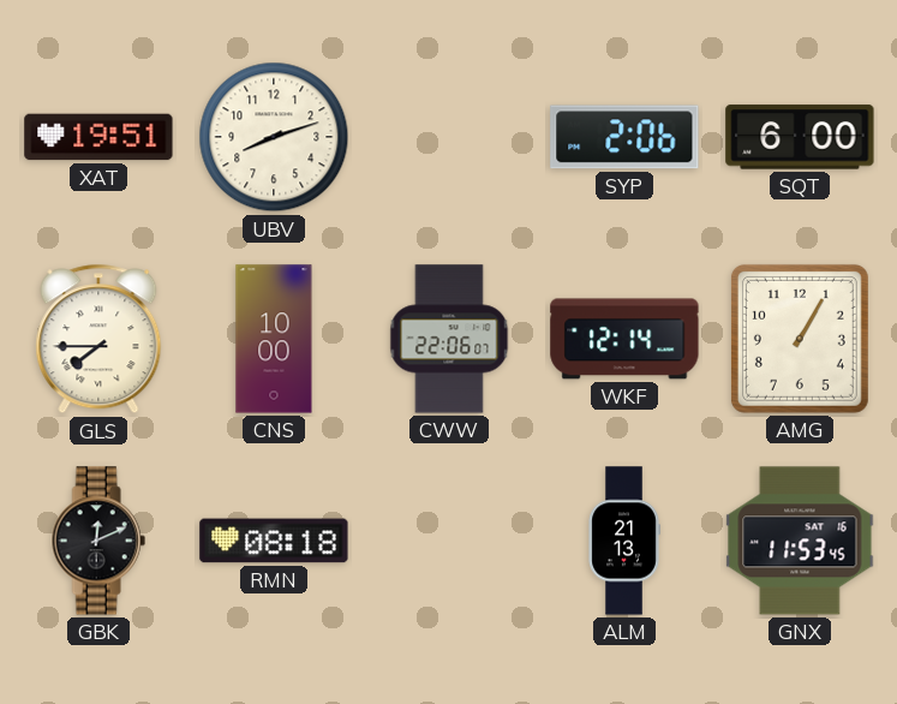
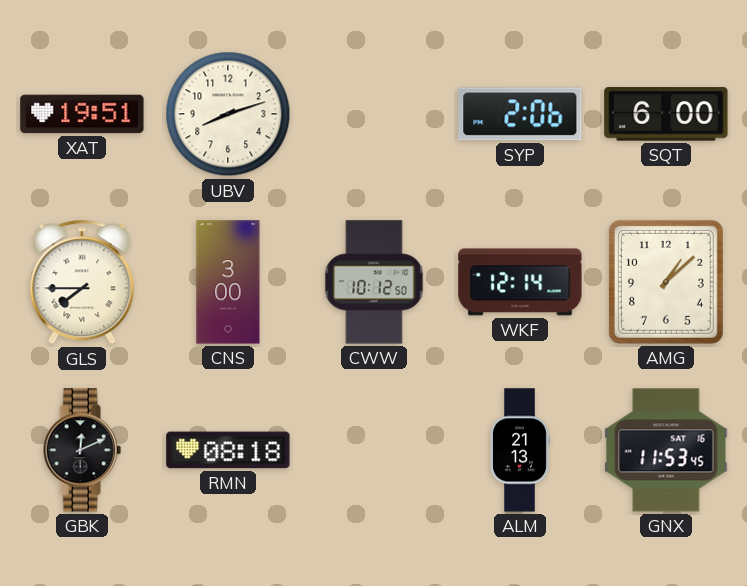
CNS: 10:00 -> 3:00 (228, 282)
CWW: 22:06 -> 10:12 (374, 282)
AMG: 1:05 -> 1:08 (666, 282)
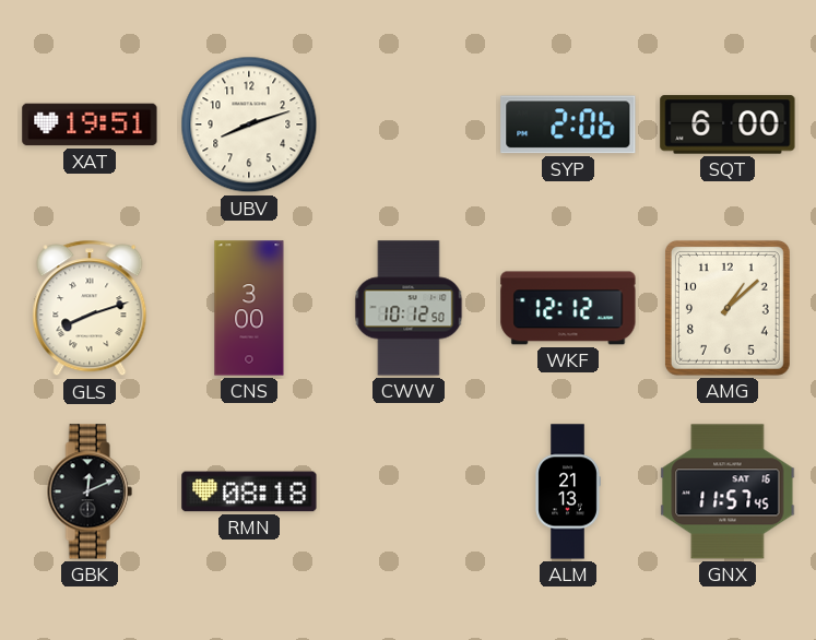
GLS: 7:45 -> 8:12 (90, 308)
WKF: 12:14 -> 12:12 (568, 308)
GNX: 11:53 -> 11:57 (728, 491)
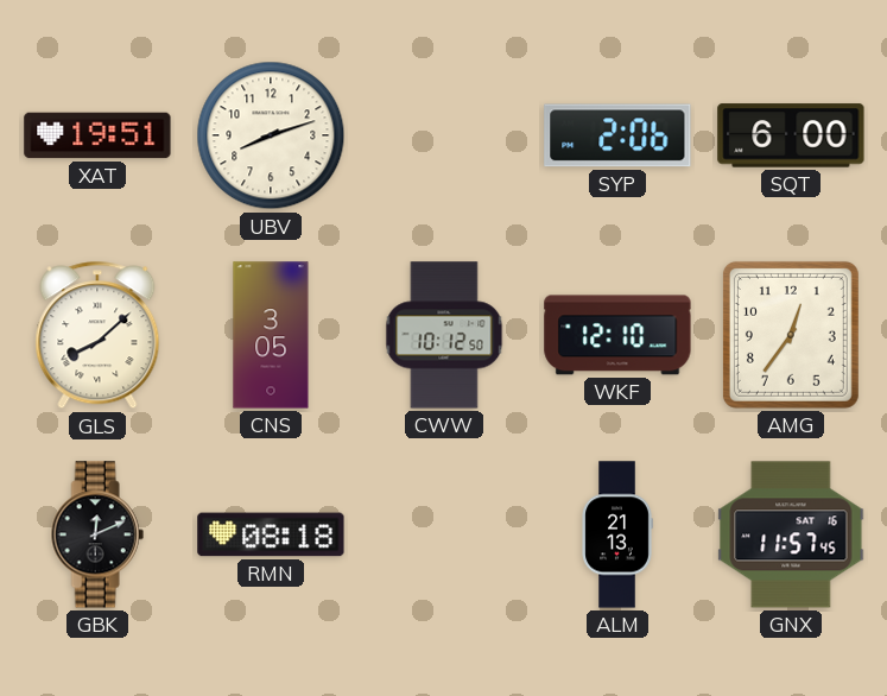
GLS: 8:12 -> 8:08 (97, 335)
CNS: 3:00 -> 3:05 (271, 335)
WKF: 12:12 -> 12:10 (617, 335)
AMG: 1:08 -> 12:36 (791, 335)
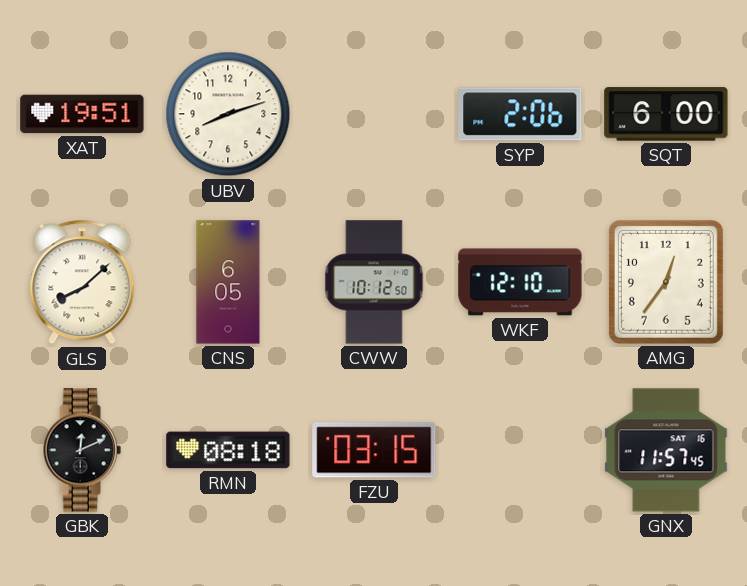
CNS: 3:05 -> 6:05 (228, 282)
FZU: none -> 03:15 (374, 450)
ALM: 21:13 -> none (617, 534)
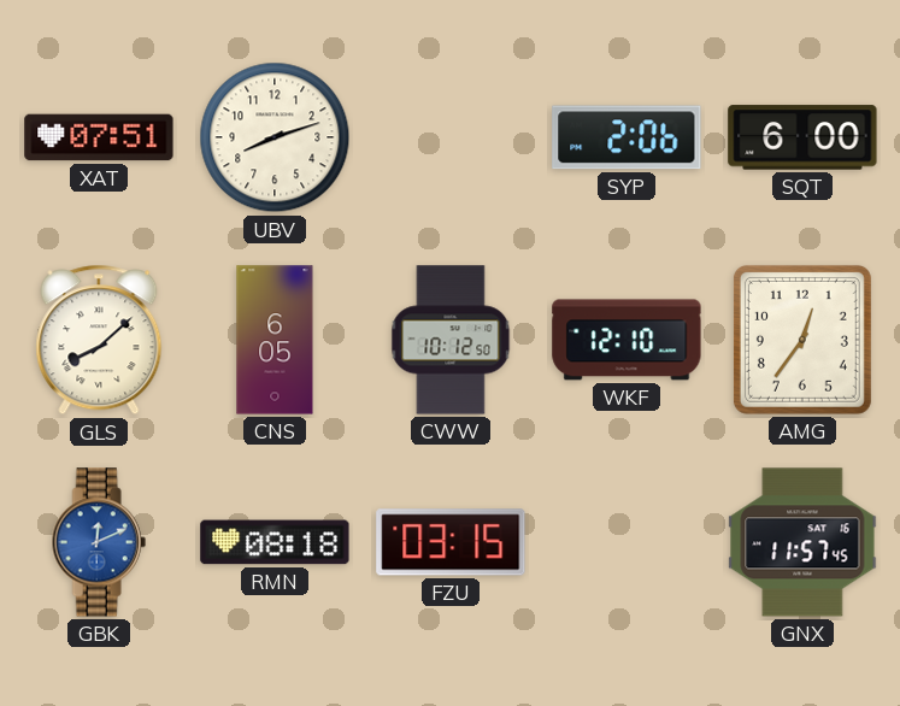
XAT: 19:51 -> 07:51 (99, 137)
GBK dial: black -> blue (99, 542)
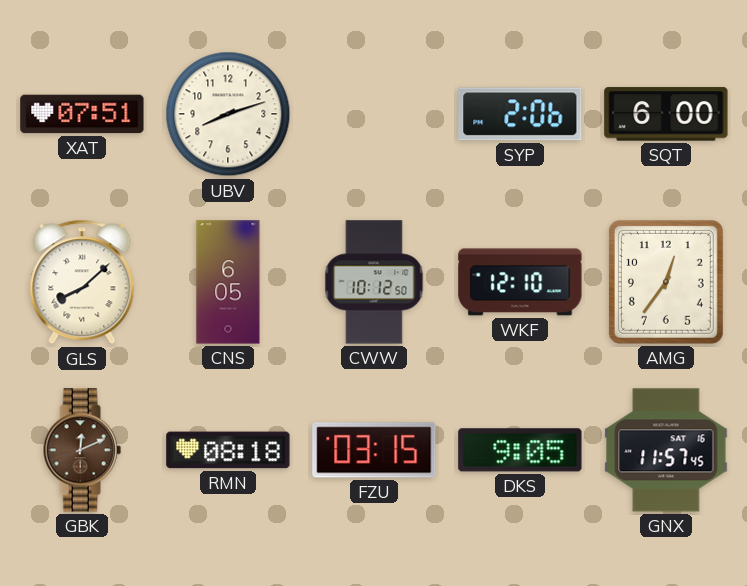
GBK dial: blue -> brown (82, 450)
DKS: none -> 9:05 (520, 450)
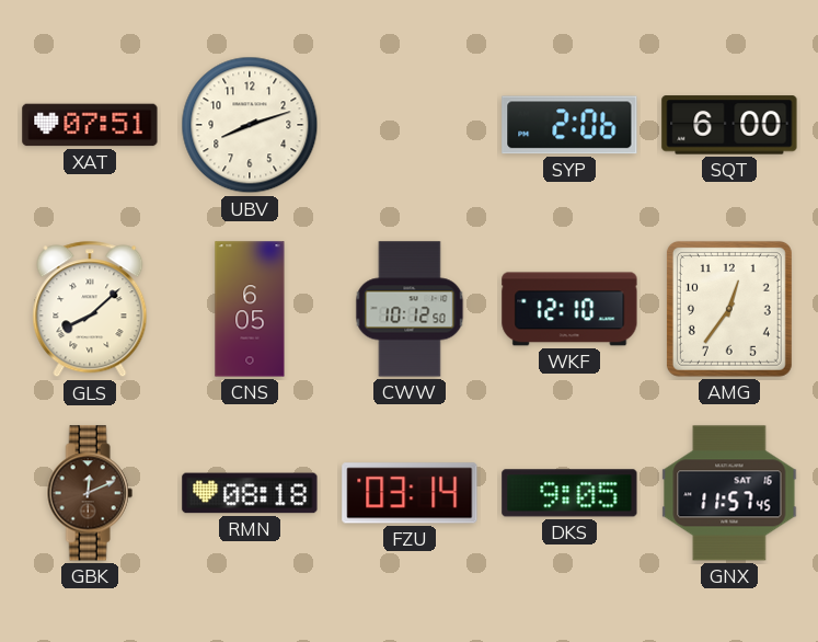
FZU: 03:15 -> 03:14 (410, 493)
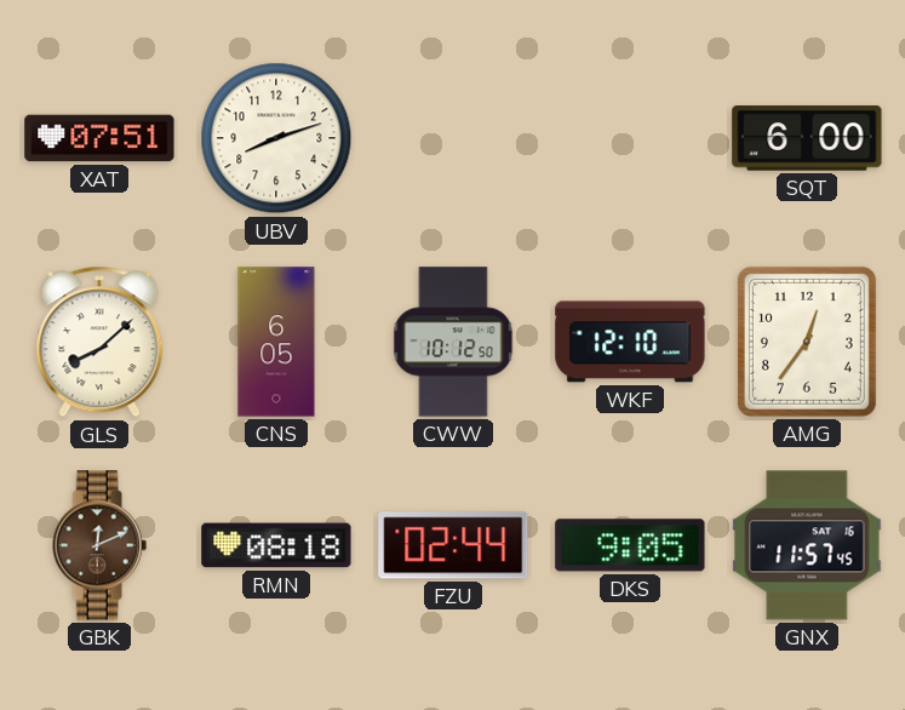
SYP: 2:06 -> none (569, 125)
FZU: 03:14 -> 02:44 (453, 545)
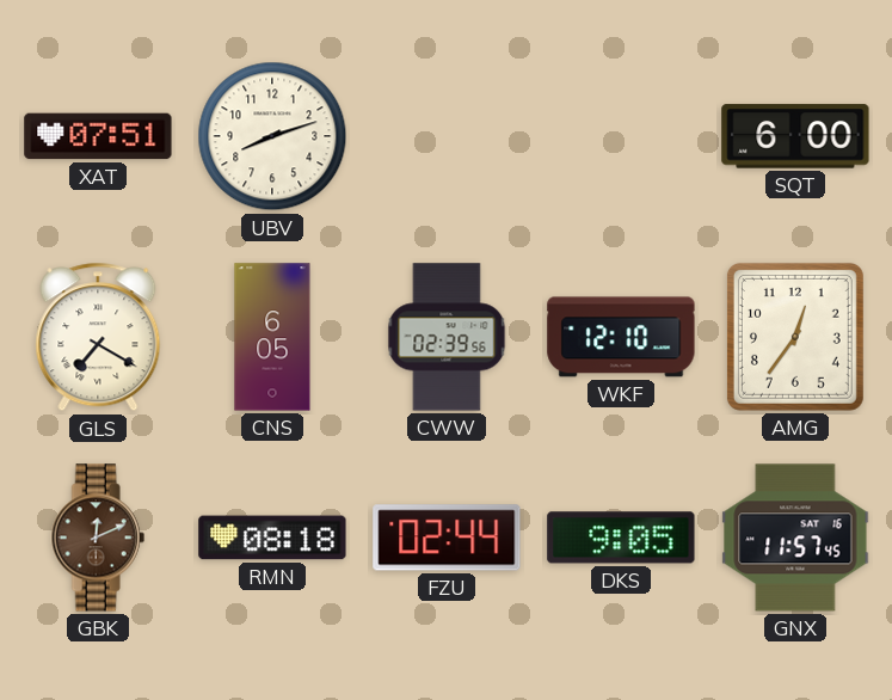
GLS: 8:08 -> 7:20 (98, 337)
CWW: 10:12 -> 02:39 (447, 337)
